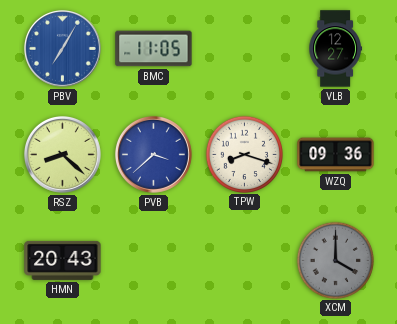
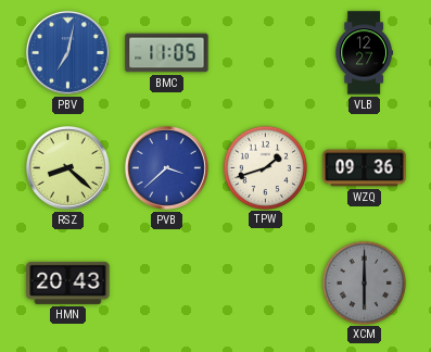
PBV: 7:05 -> 7:02 (67, 52)
TPW: 8:18 -> 1:42 (265, 167)
XCM: 4:00 -> 6:00 (364, 282)
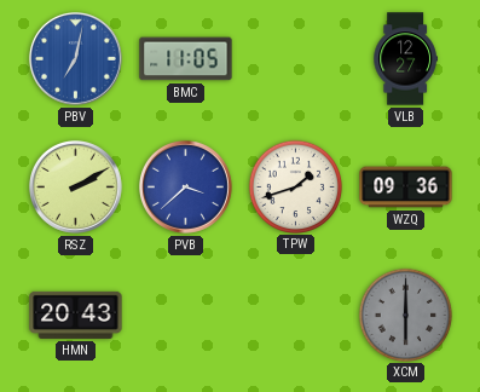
RSZ: 8:22 -> 2:10 (75, 186)
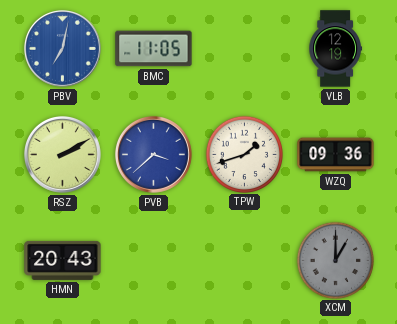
VLB: 12:27 -> 12:19 (335, 49)
XCM: 6:00 -> 1:00 (335, 260)
